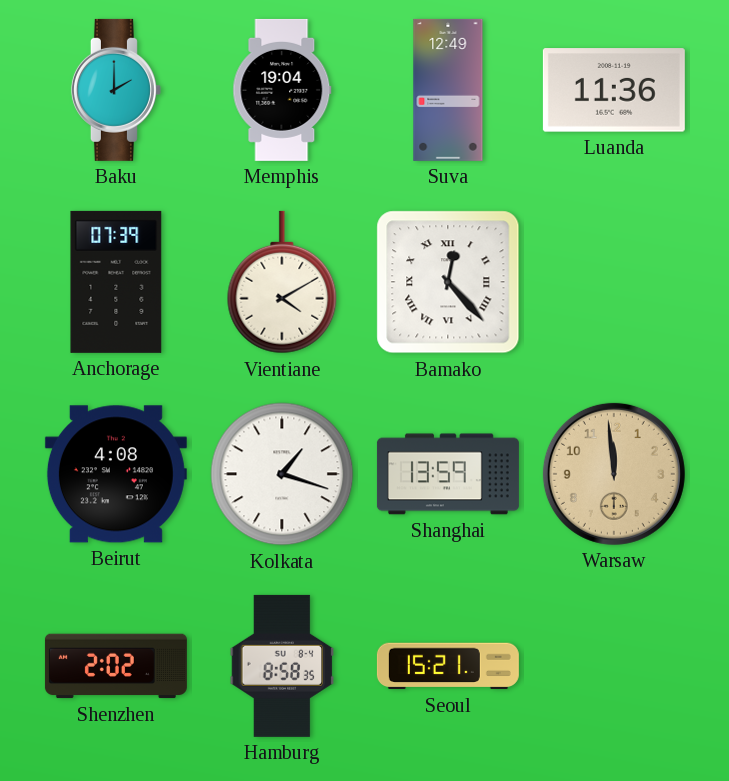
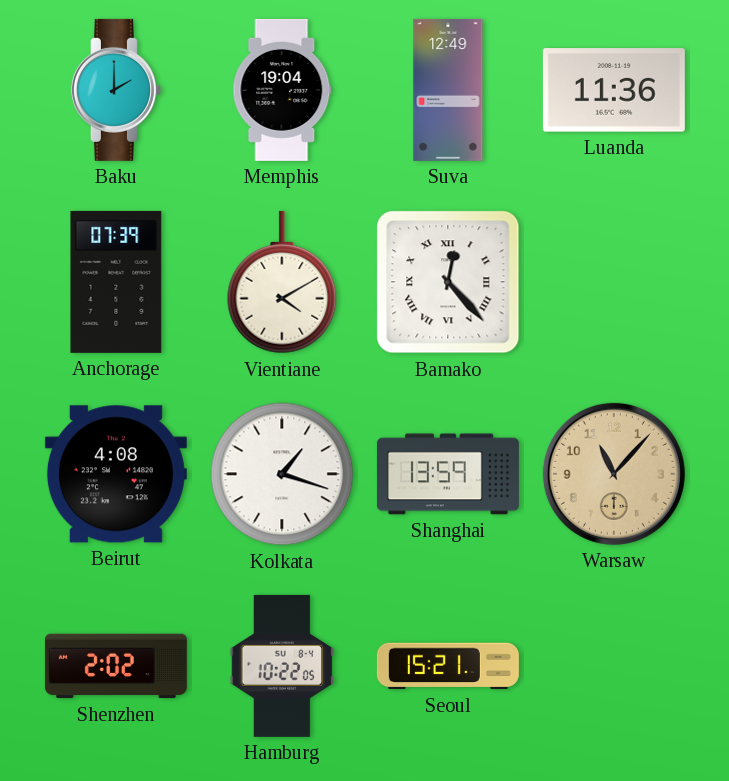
Warsaw: 11:59 -> 11:07 (614, 474)
Hamburg: 8:58 -> 10:22 (282, 666)
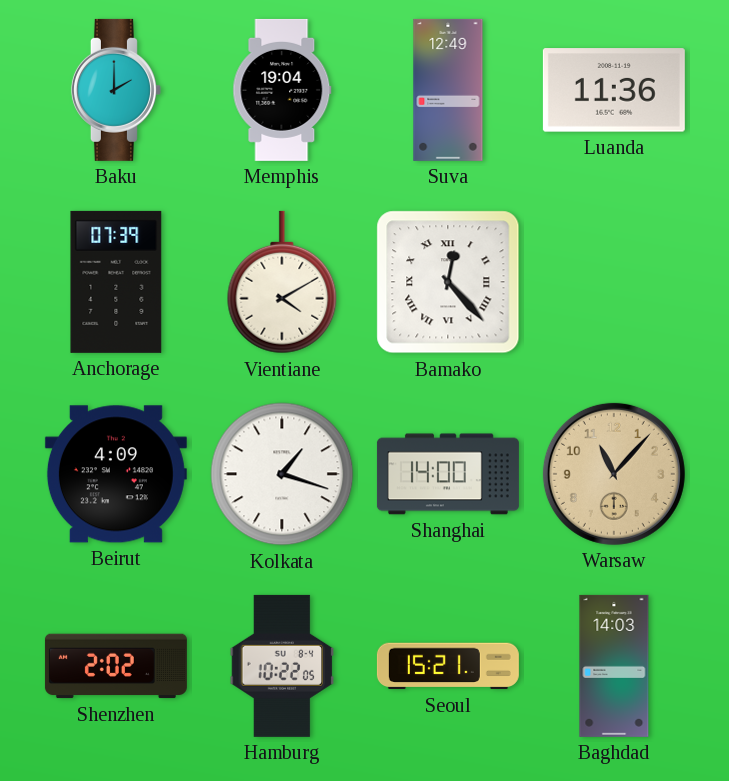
Beirut: 4:08 -> 4:09 (116, 474)
Shanghai: 13:59 -> 14:00 (448, 474)
Baghdad: none -> 14:03 (614, 666)
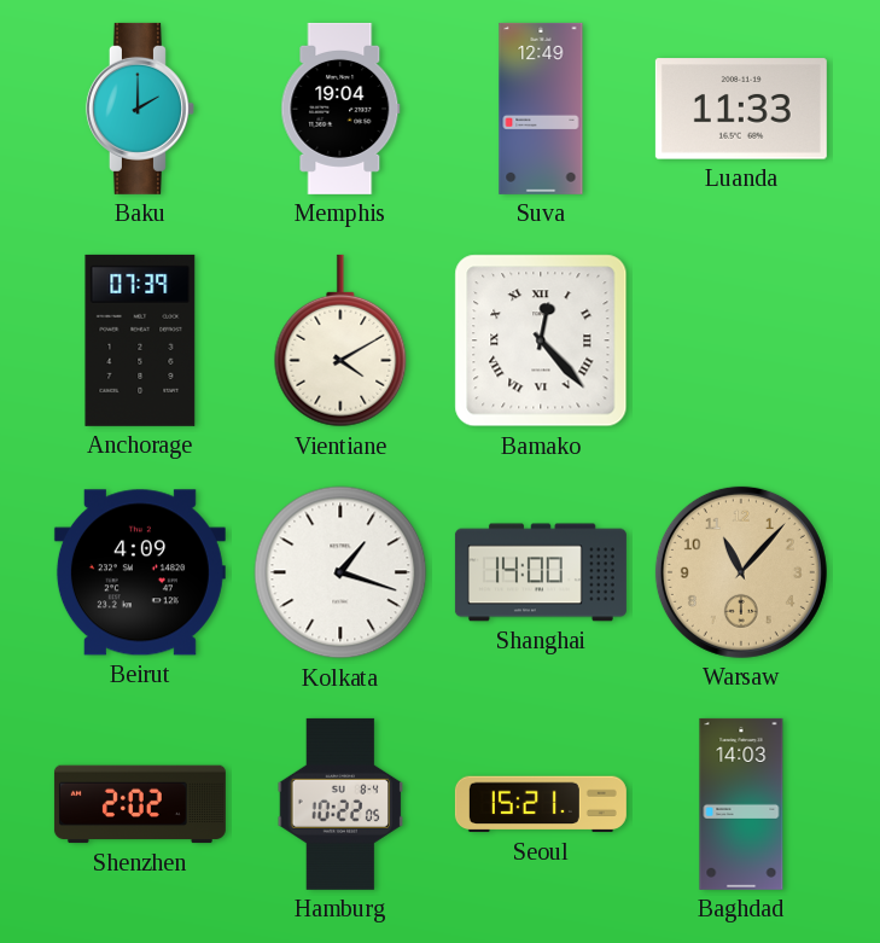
Luanda: 11:36 -> 11:33 (741, 109)
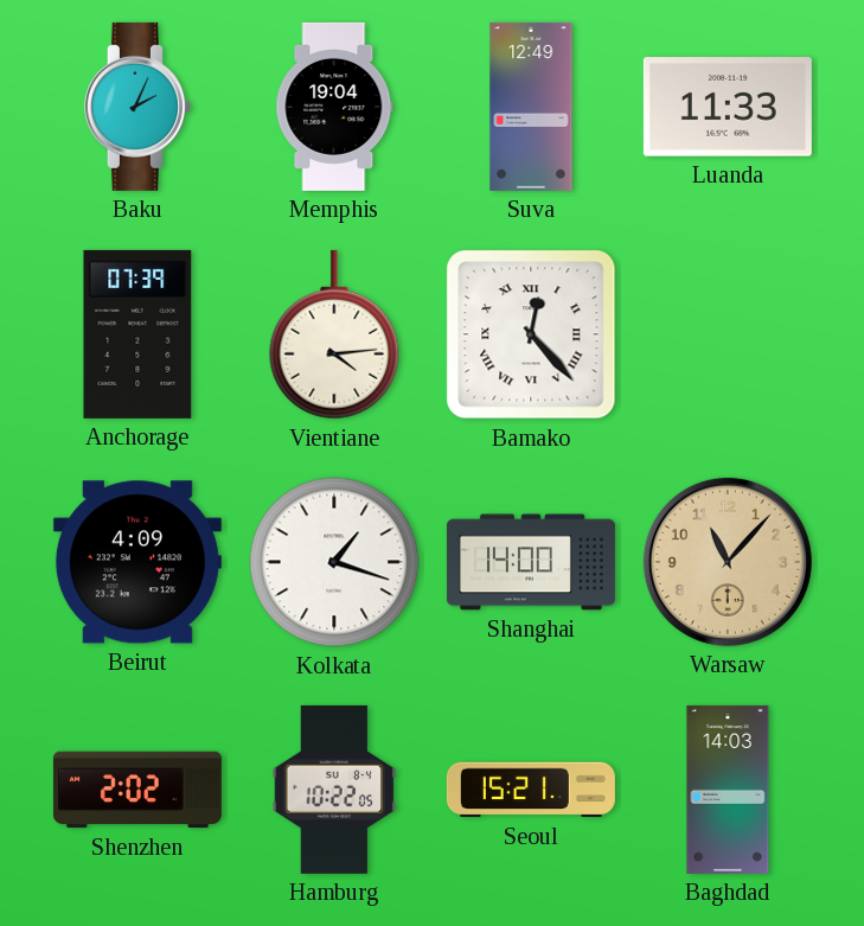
Baku: 2:00 -> 2:04 (137, 107)
Vientiane: 4:10 -> 4:14 (334, 334)
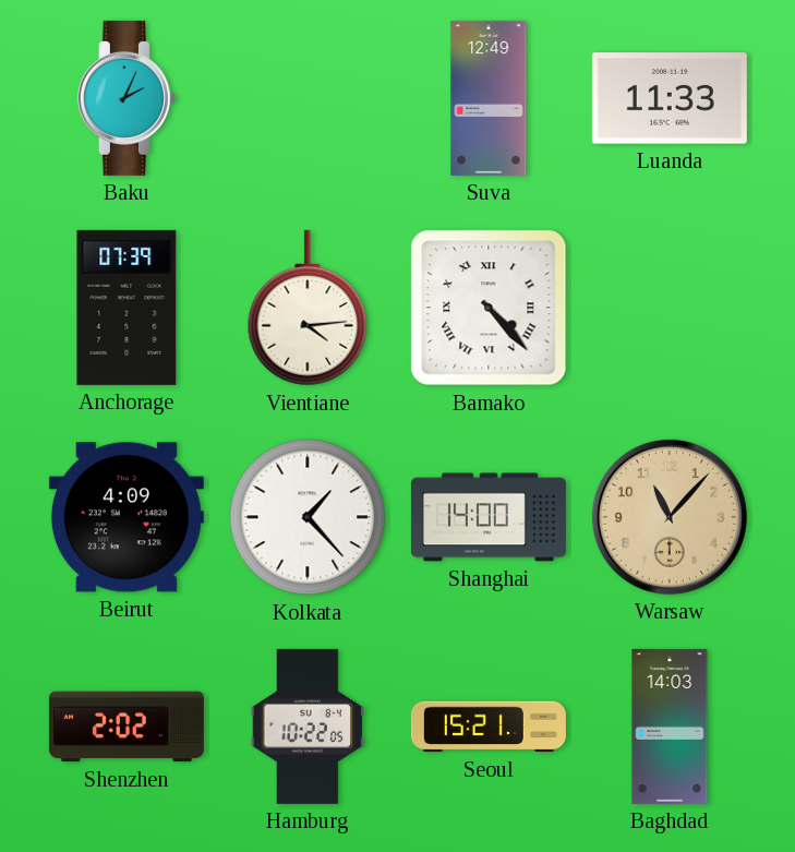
Memphis: 19:04 -> none (334, 107)
Bamako: 12:23 -> 4:23 (489, 308)
Kolkata: 1:18 -> 1:23 (308, 517)
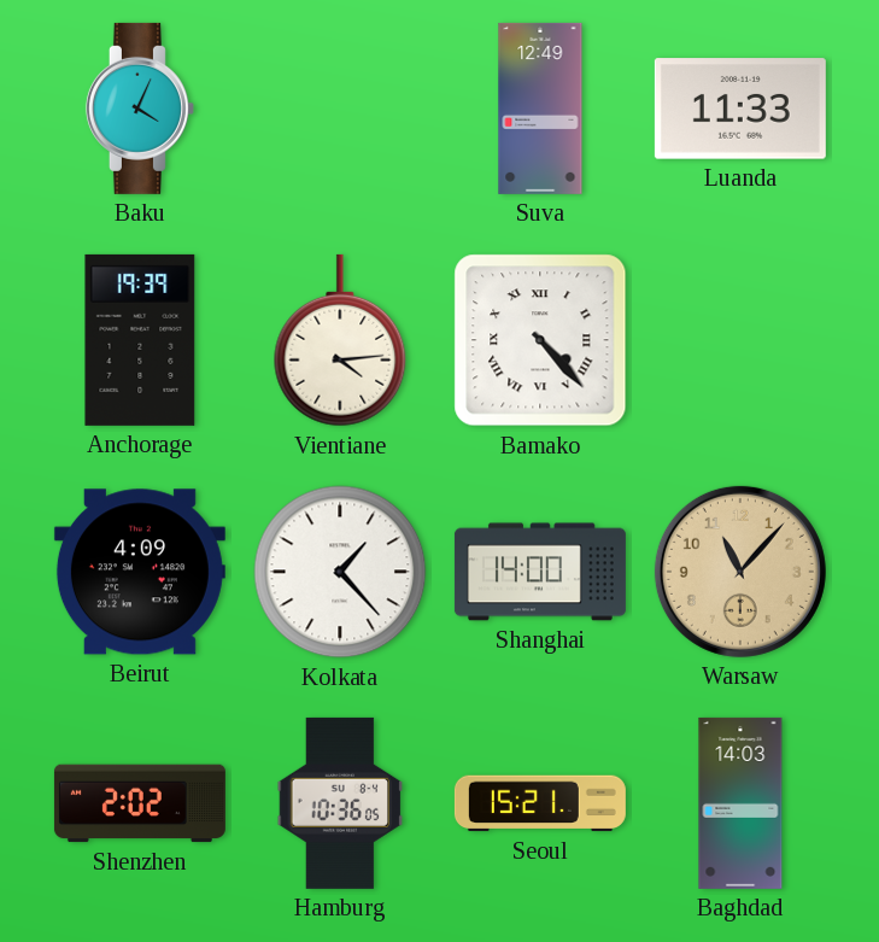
Baku: 2:04 -> 4:04 (140, 109)
Anchorage: 07:39 -> 19:39 (140, 340)
Hamburg: 10:22 -> 10:36 (340, 803)
